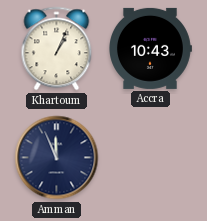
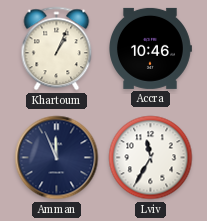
Accra: 10:43 -> 10:46 (151, 48)
Lviv: none -> 11:35 (151, 158)
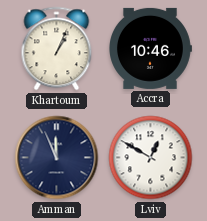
Lviv: 11:35 -> 12:50 (151, 158)
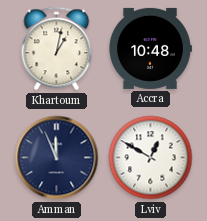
Khartoum: 1:04 -> 1:02 (57, 49)
Accra: 10:46 -> 10:48 (151, 48)
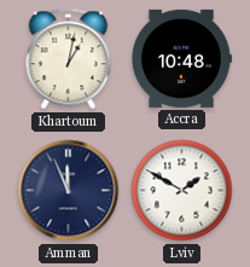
Lviv: 12:50 -> 1:50 (182, 191)
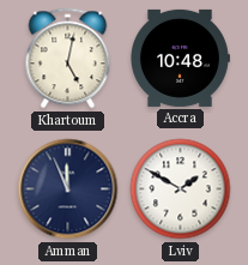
Khartoum: 1:02 -> 5:02 (68, 59)
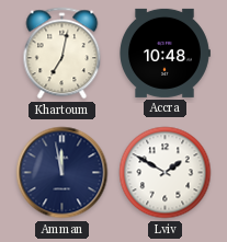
Khartoum: 5:02 -> 7:02 (63, 54)
Amman: 11:56 -> 11:58 (63, 173)
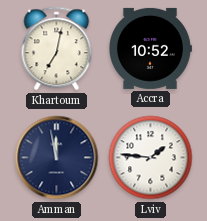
Accra: 10:48 -> 10:52 (151, 48)
Lviv: 1:50 -> 1:46 (151, 158)
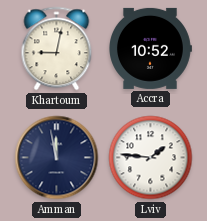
Khartoum: 7:02 -> 9:02 (57, 49)
